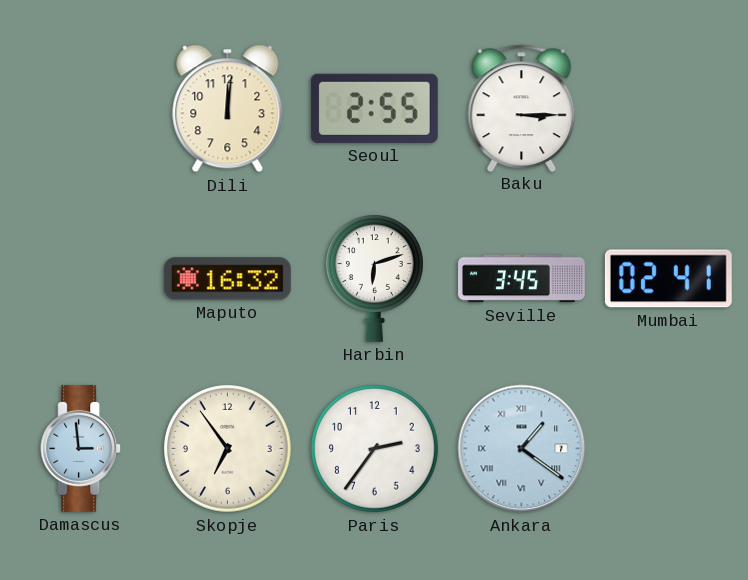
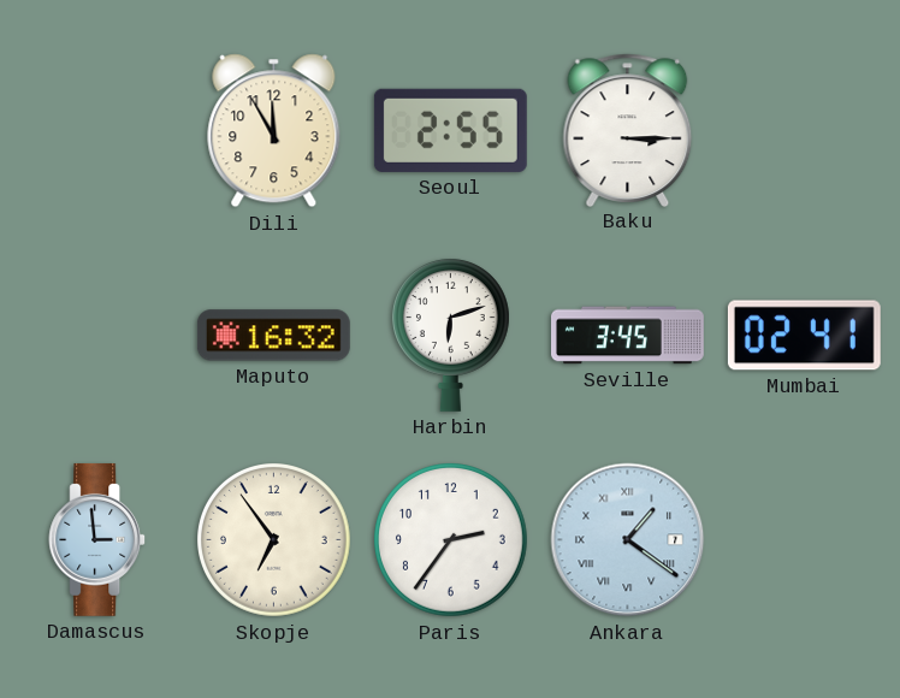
Dili: 12:01 -> 11:55 (274, 131)
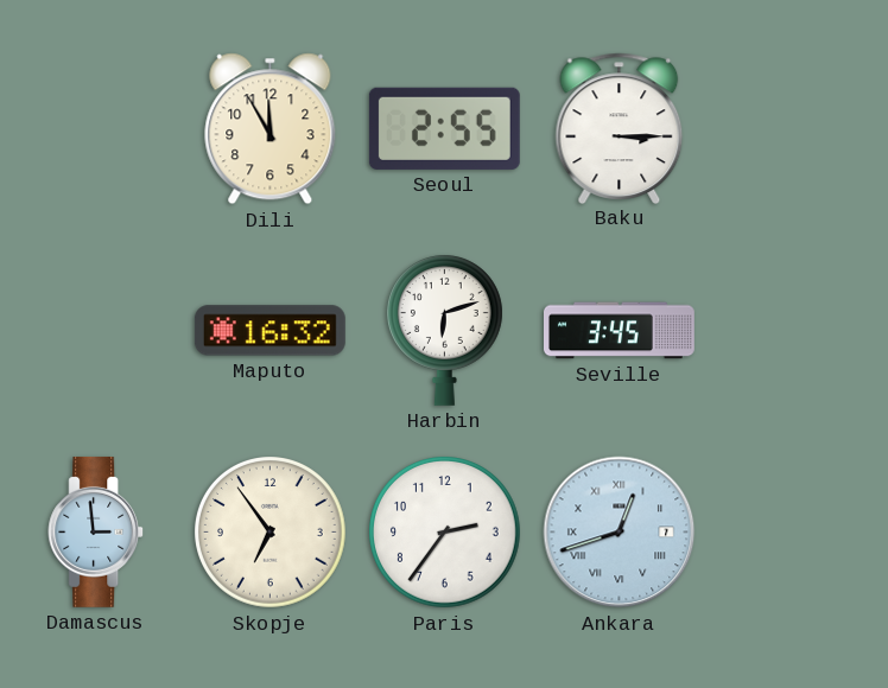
Mumbai: 02:41 -> none (804, 336)
Ankara: 1:21 -> 12:42 (620, 533)
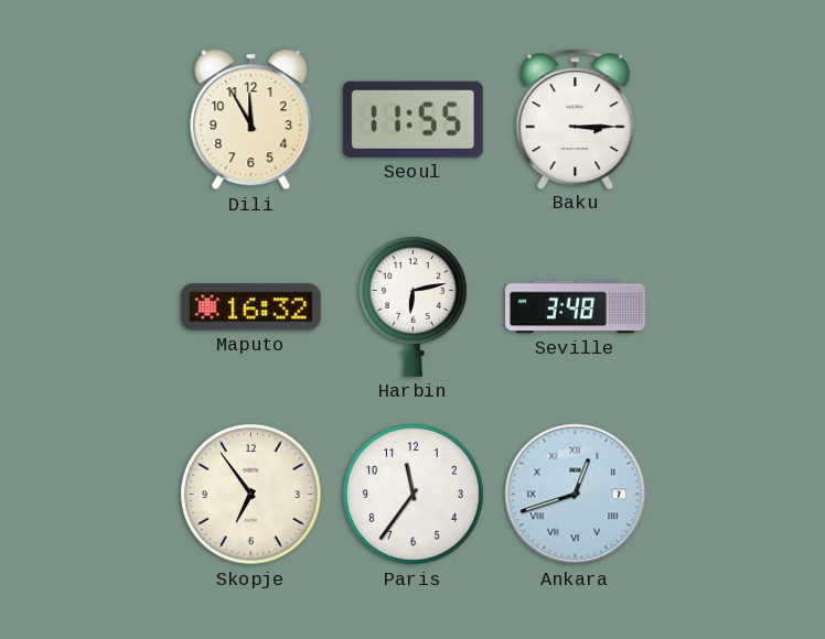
Seoul: 2:55 -> 11:55 (413, 119)
Harbin: 6:12 -> 6:13 (413, 306)
Seville: 3:45 -> 3:48 (576, 307)
Damascus: 2:59 -> none (96, 531)
Paris: 2:36 -> 11:36 (414, 495)
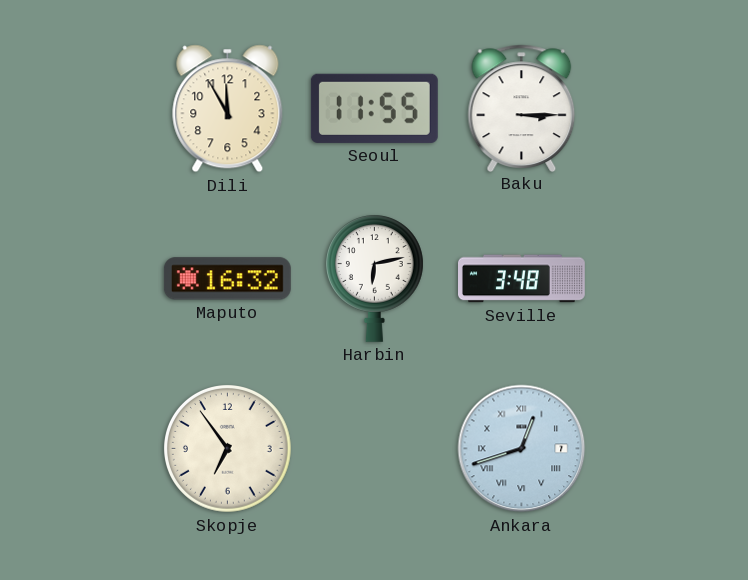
Paris: 11:36 -> none (414, 495)
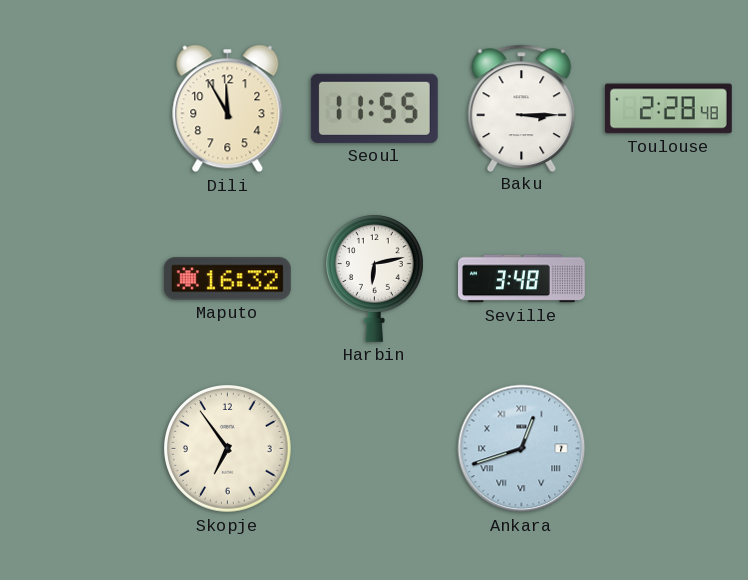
Toulouse: none -> 2:28 (668, 109)
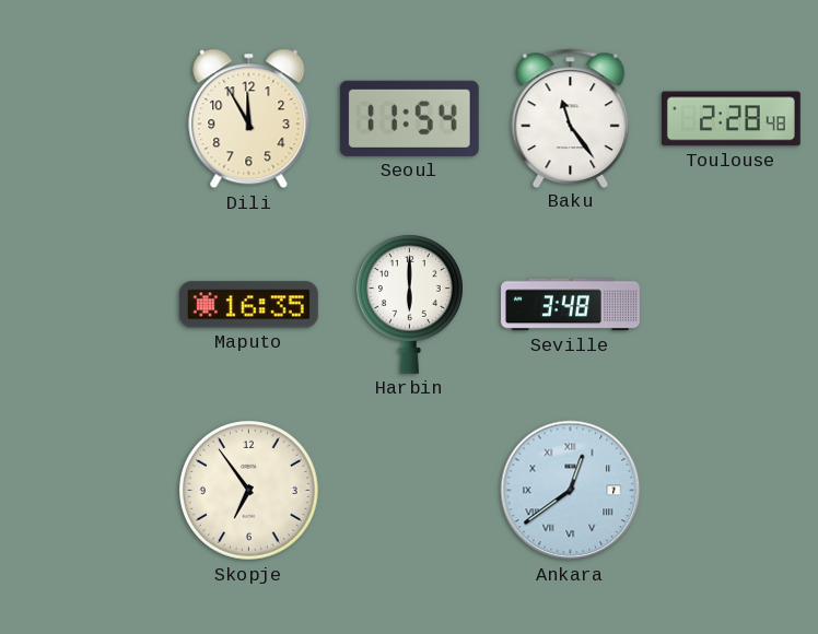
Seoul: 11:55 -> 11:54 (409, 118)
Baku: 3:15 -> 11:24 (571, 118)
Maputo: 16:32 -> 16:35 (248, 305)
Harbin: 6:13 -> 6:00 (409, 304)
Ankara: 12:42 -> 12:39 (571, 491)
